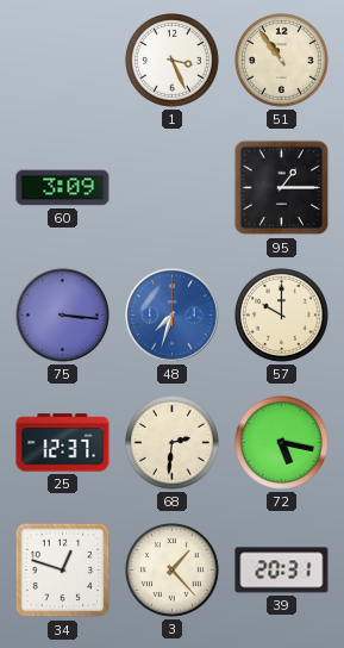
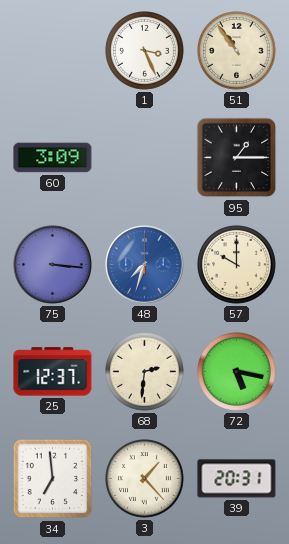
34: 12:48 -> 6:59 (53, 479)
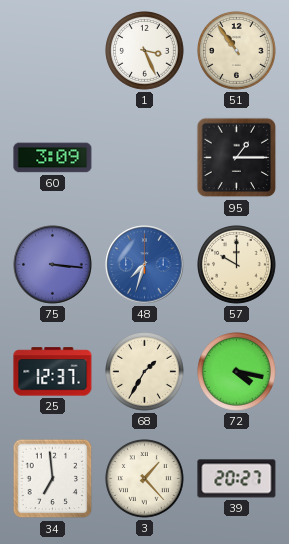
68: 2:31 -> 1:35 (145, 372)
72: 5:17 -> 4:17 (237, 372)
39: 20:31 -> 20:27 (237, 479)
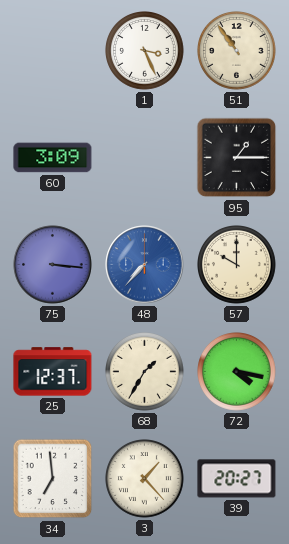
48: 7:33 -> 7:37 (145, 265)
